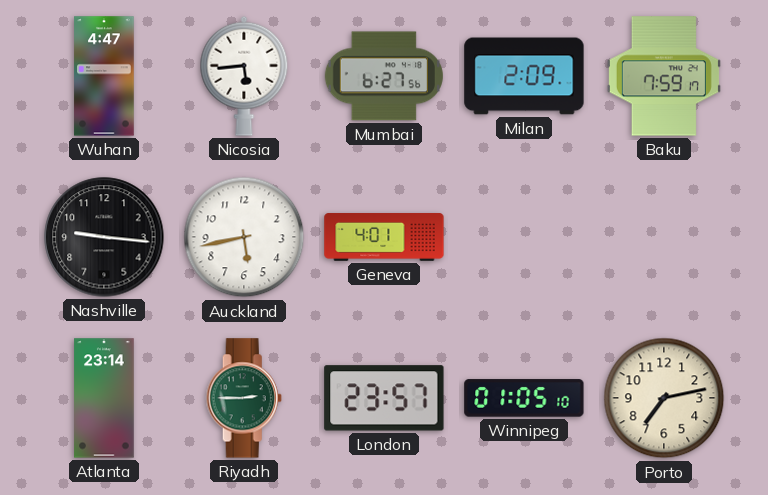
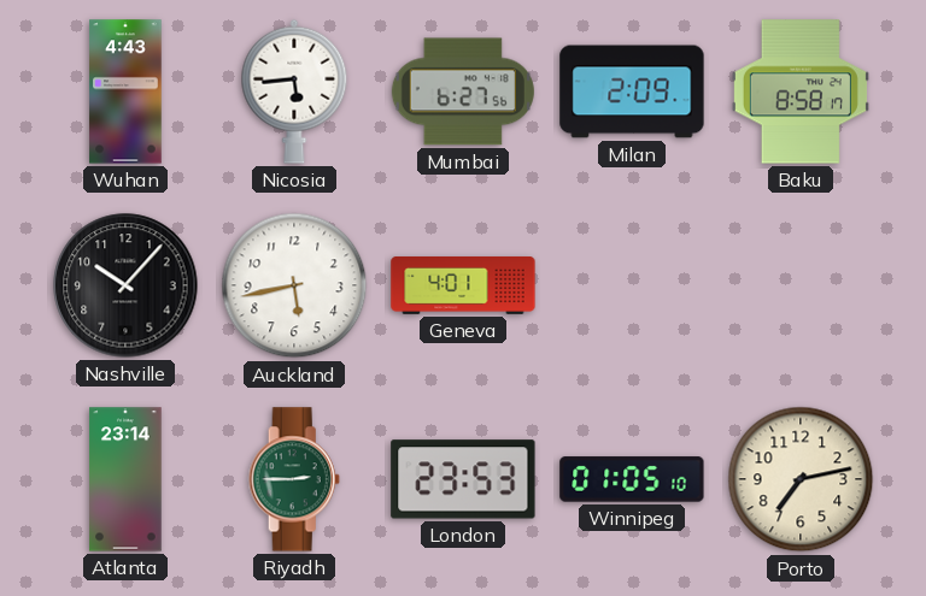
Wuhan: 4:47 -> 4:43 (125, 92)
Baku: 7:59 -> 8:58 (801, 92)
Nashville: 9:16 -> 10:07 (125, 285)
London: 23:57 -> 23:53 (463, 479)
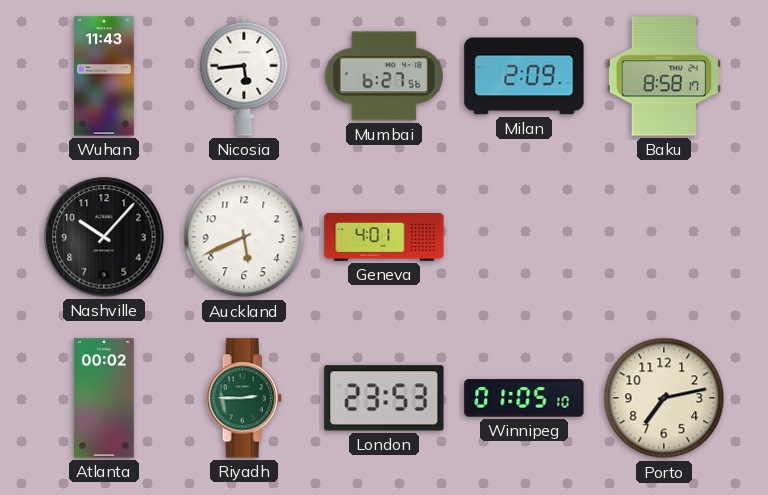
Wuhan: 4:43 -> 11:43 (104, 76)
Auckland: 5:43 -> 5:41 (244, 237)
Atlanta: 23:14 -> 00:02 (104, 398)
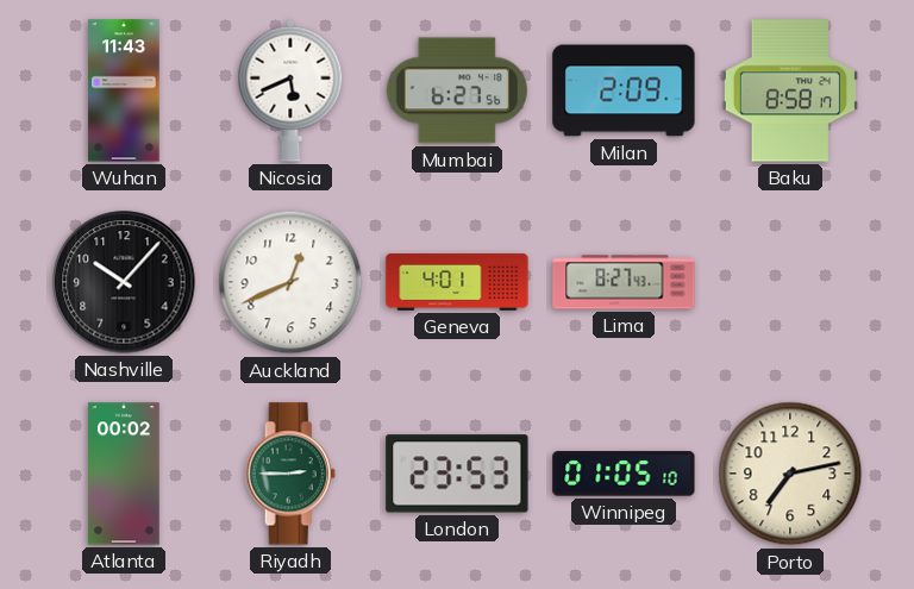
Nicosia: 5:44 -> 5:41 (290, 90)
Auckland: 5:41 -> 12:41 (290, 282)
Lima: none -> 8:27 (624, 282)
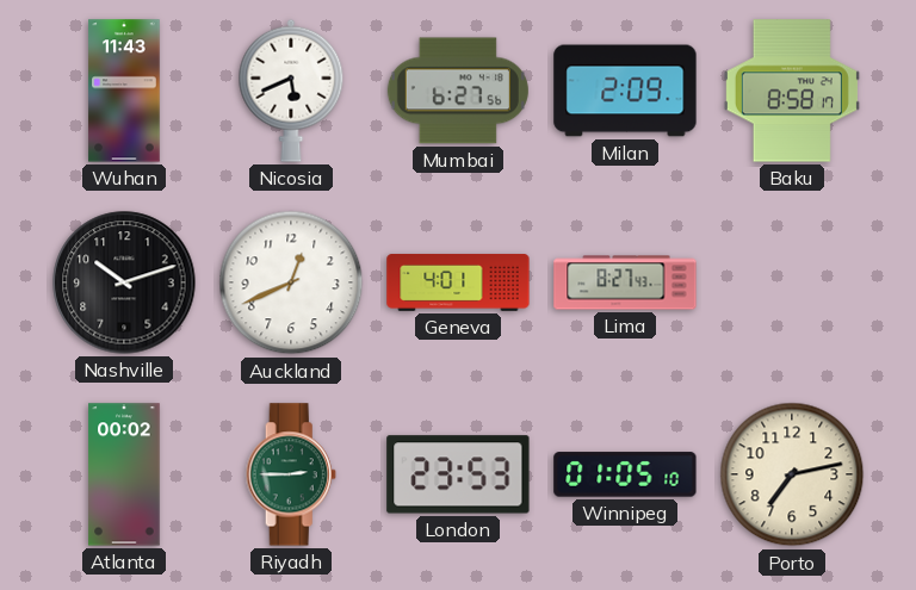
Nashville: 10:07 -> 10:12 (124, 282)
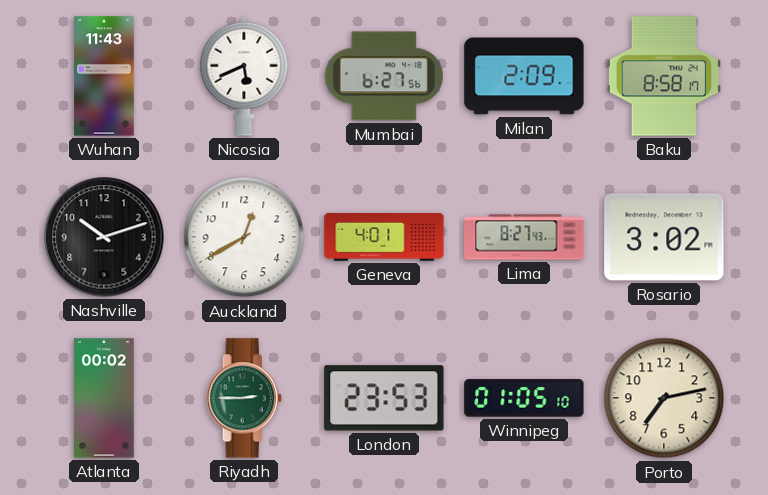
Auckland: 12:41 -> 12:40 (244, 237)
Rosario: none -> 3:02 (664, 237)
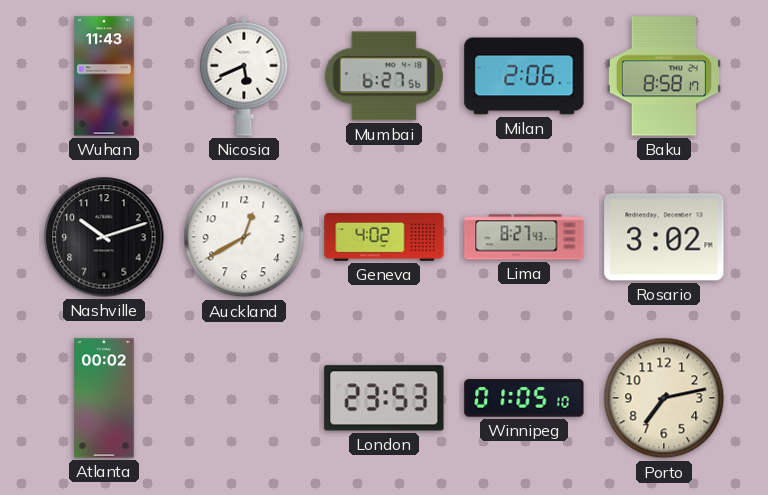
Milan: 2:09 -> 2:06 (524, 76)
Geneva: 4:01 -> 4:02 (384, 238)
Riyadh: 2:45 -> none (244, 398)
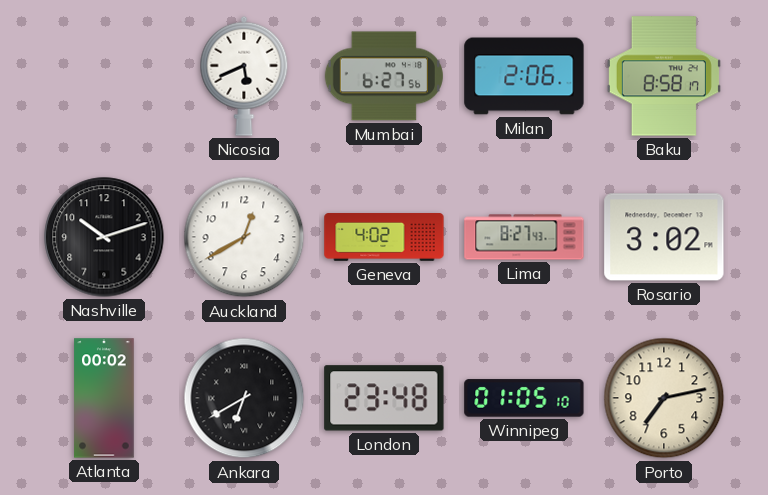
Wuhan: 11:43 -> none (104, 76)
Ankara: none -> 6:40 (244, 398)
London: 23:53 -> 23:48 (384, 398)
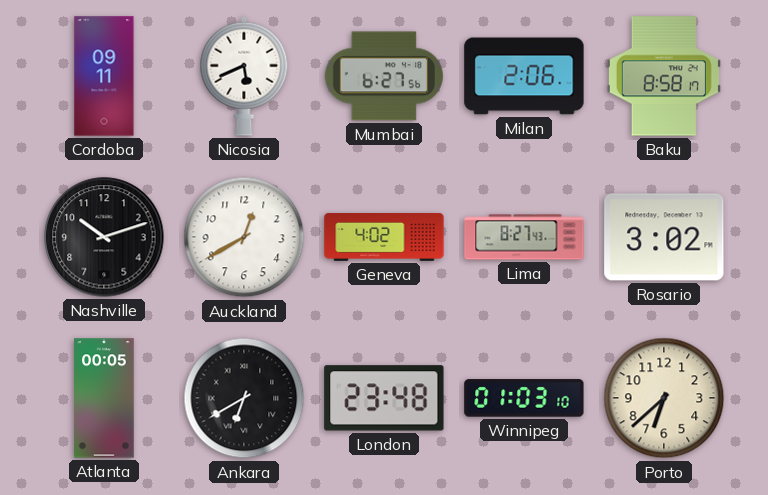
Cordoba: none -> 09:11 (104, 76)
Atlanta: 00:02 -> 00:05 (104, 398)
Winnipeg: 01:05 -> 01:03 (524, 398)
Porto: 7:13 -> 6:38 (664, 398)
